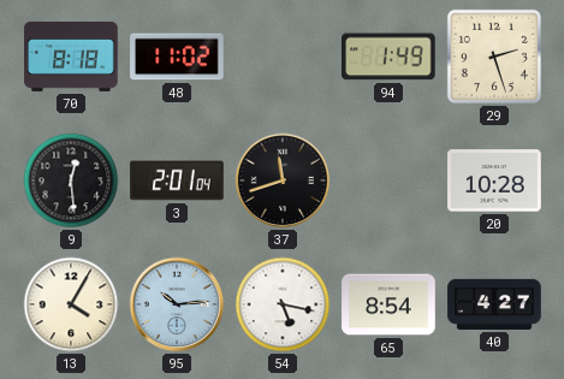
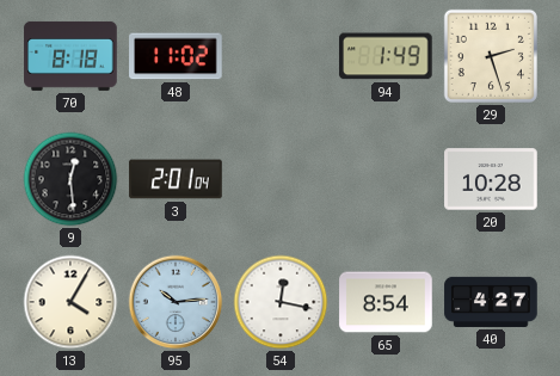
37: 11:42 -> none (283, 180)
54: 5:17 -> 12:17 (281, 302)
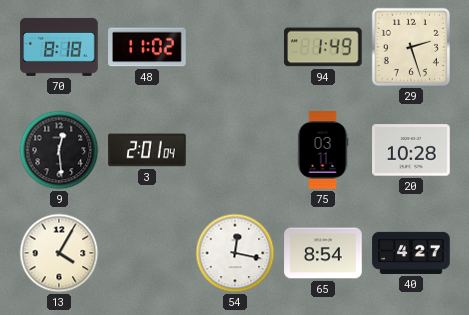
75: none -> 03:11 (323, 150)
95: 10:14 -> none (176, 302)
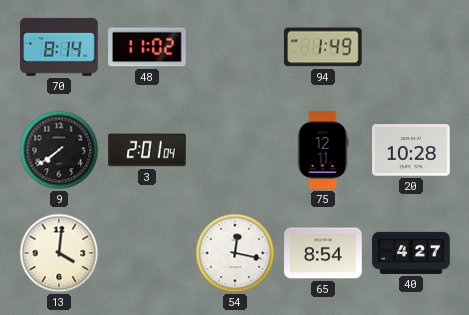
70: 8:18 -> 8:14 (59, 47)
29: 2:27 -> none (411, 47)
9: 12:29 -> 7:39 (59, 150)
75: 03:11 -> 12:11 (323, 150)
13: 4:05 -> 4:01 (59, 253)
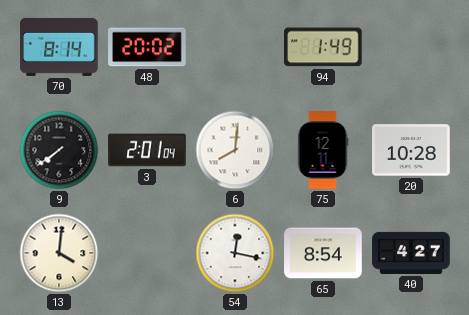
48: 11:02 -> 20:02 (147, 47)
6: none -> 8:01 (235, 150)
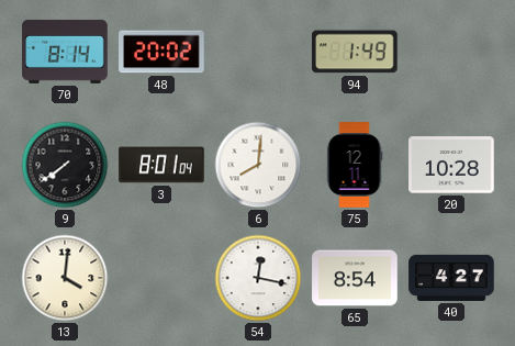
3: 2:01 -> 8:01 (161, 165)
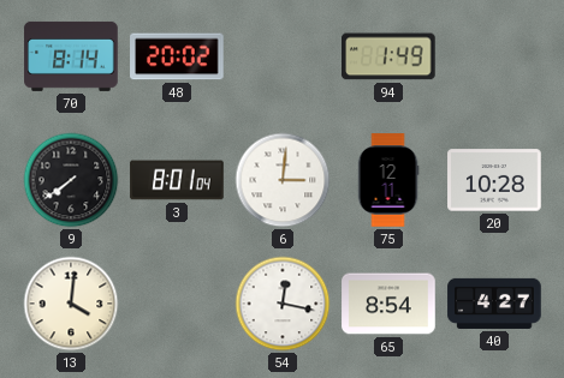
6: 8:01 -> 3:01 (283, 180)
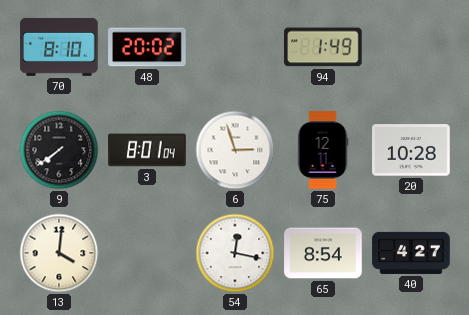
70: 8:14 -> 8:10 (59, 47)
6: 3:01 -> 2:57 (235, 150)
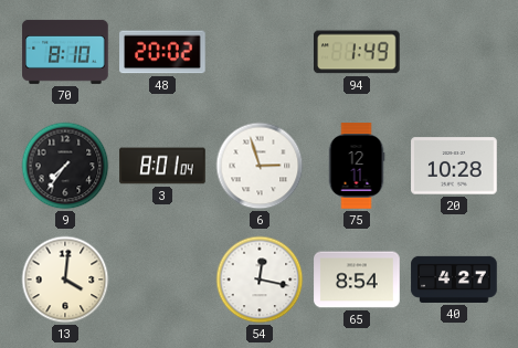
9: 7:39 -> 7:36 (65, 166)
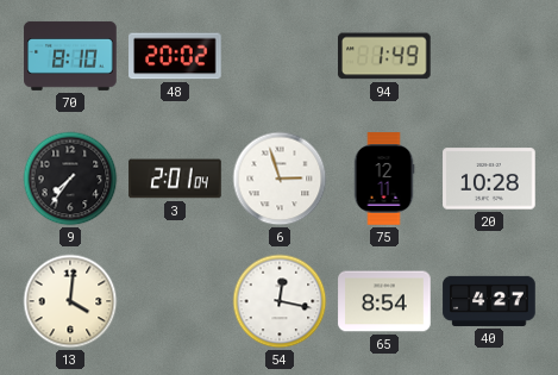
3: 8:01 -> 2:01 (175, 179)
